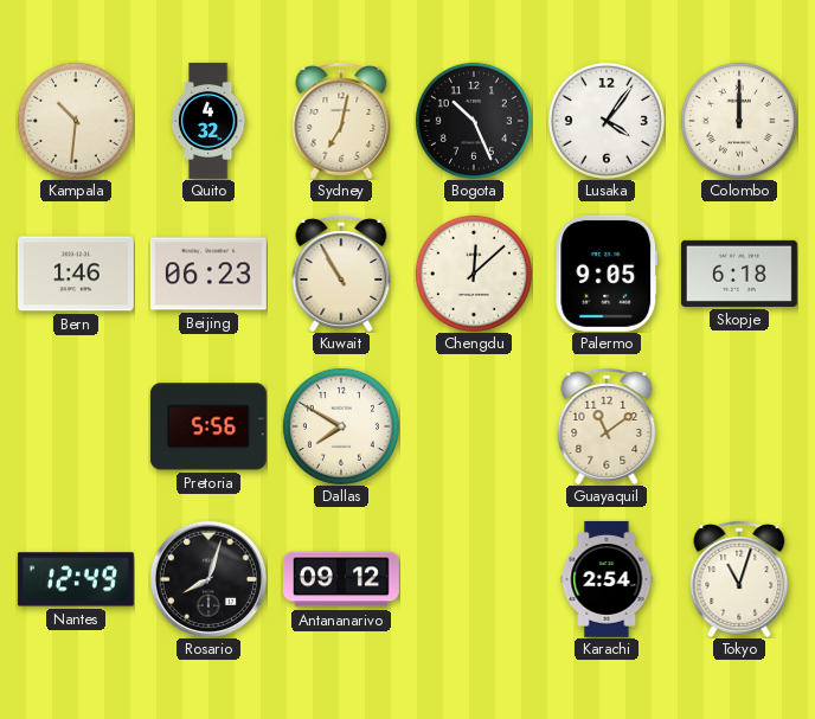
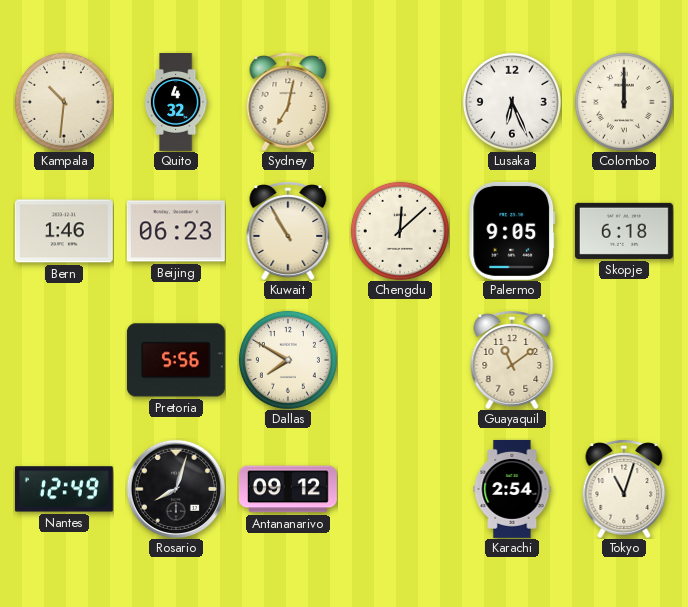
Bogota: 10:26 -> none (474, 121)
Lusaka: 4:06 -> 6:26 (512, 102)
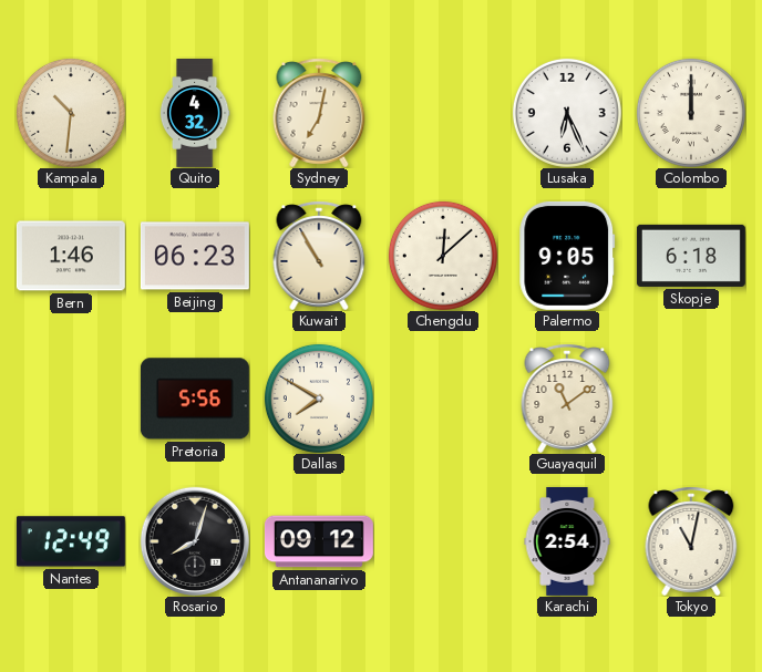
Tokyo: 11:03 -> 11:02 (691, 541)
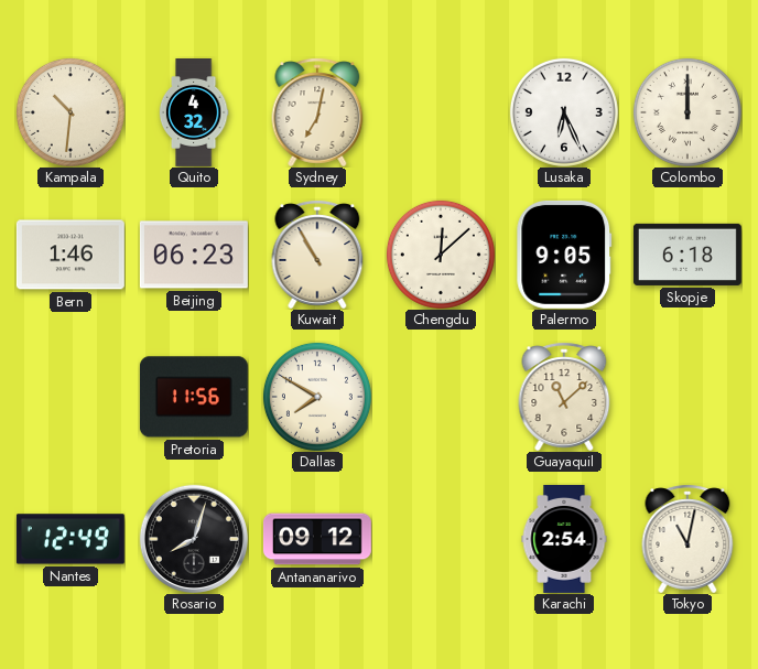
Pretoria: 5:56 -> 11:56 (194, 397)
Guayaquil: 11:09 -> 11:08 (564, 397)
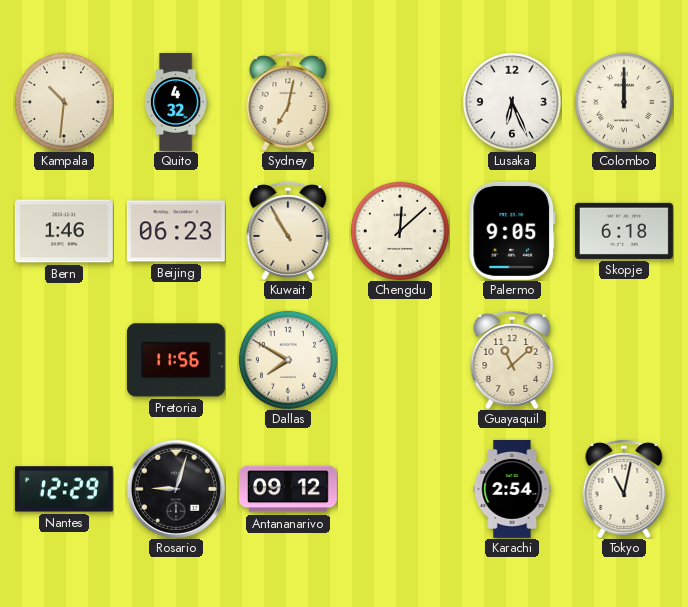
Nantes: 12:49 -> 12:29 (64, 489)
Rosario: 8:03 -> 9:03 (176, 489)
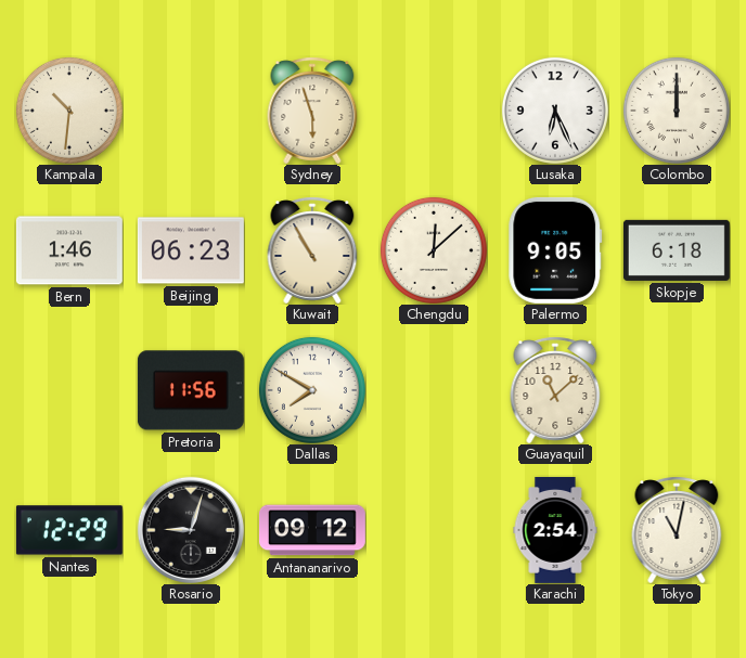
Quito: 4:32 -> none (176, 103)
Sydney: 7:02 -> 5:57 (312, 111)
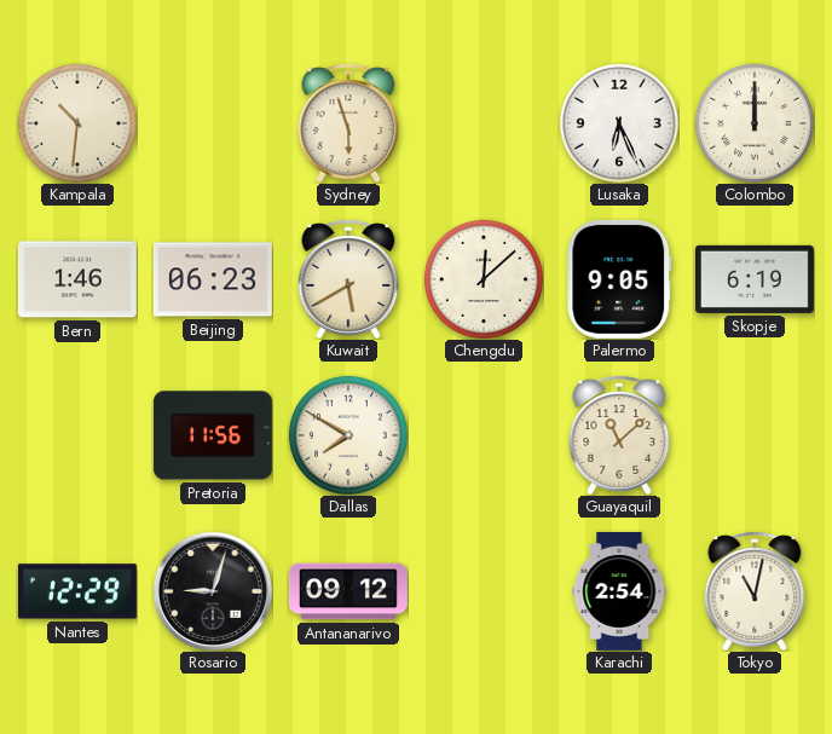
Kuwait: 10:55 -> 5:40 (348, 279)
Skopje: 6:18 -> 6:19 (755, 279)
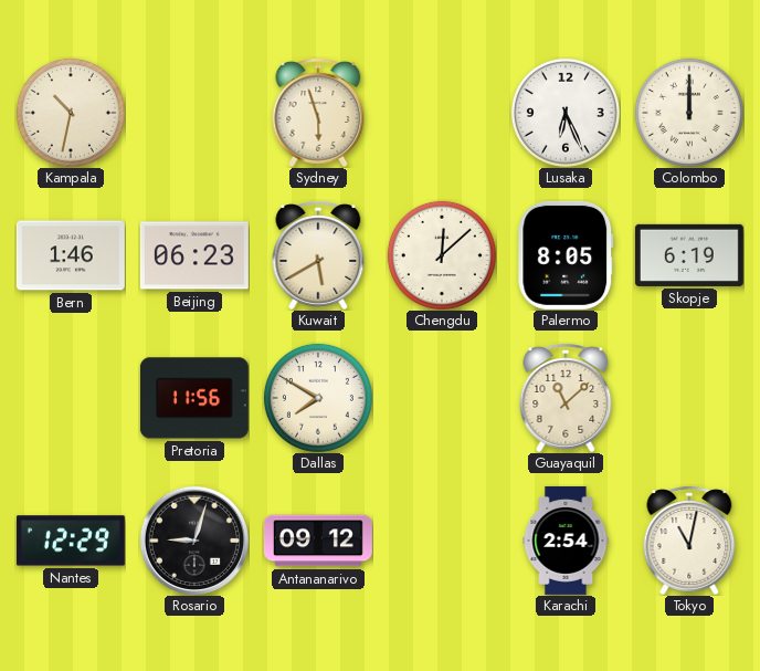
Kampala: 10:31 -> 10:32 (71, 113)
Palermo: 9:05 -> 8:05 (566, 255)
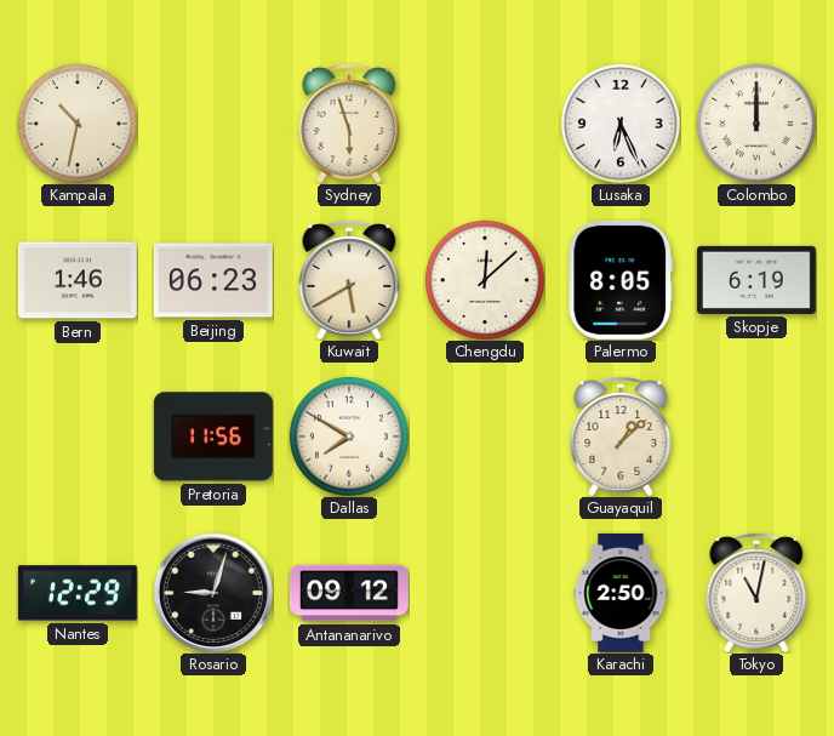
Guayaquil: 11:08 -> 1:08 (621, 437)
Karachi: 2:54 -> 2:50 (621, 593)
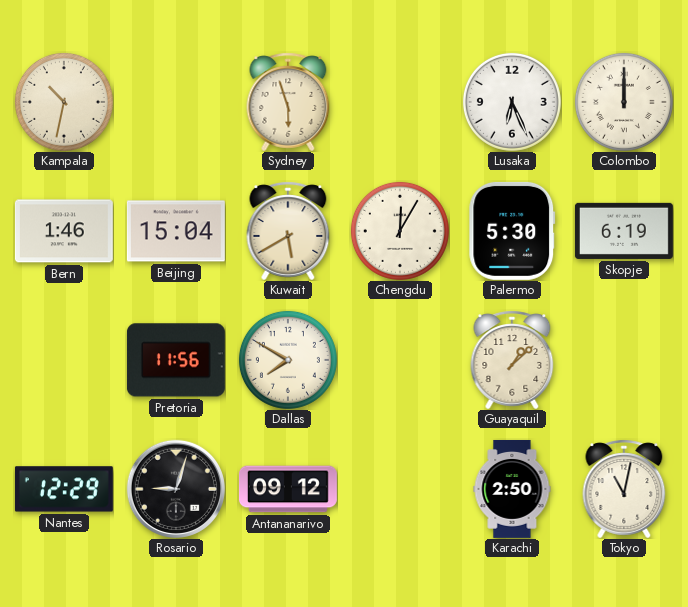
Beijing: 06:23 -> 15:04 (176, 231)
Chengdu: 12:08 -> 12:05 (400, 231)
Palermo: 8:05 -> 5:30 (512, 231)
